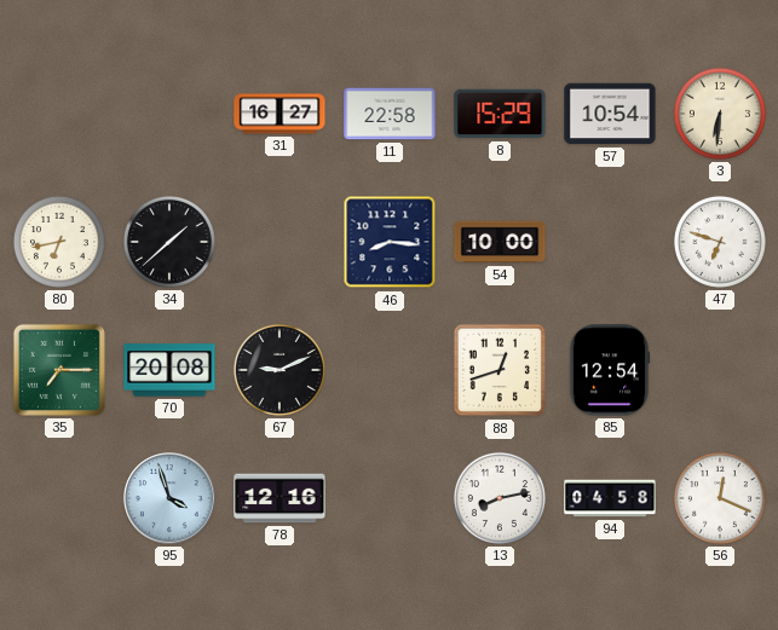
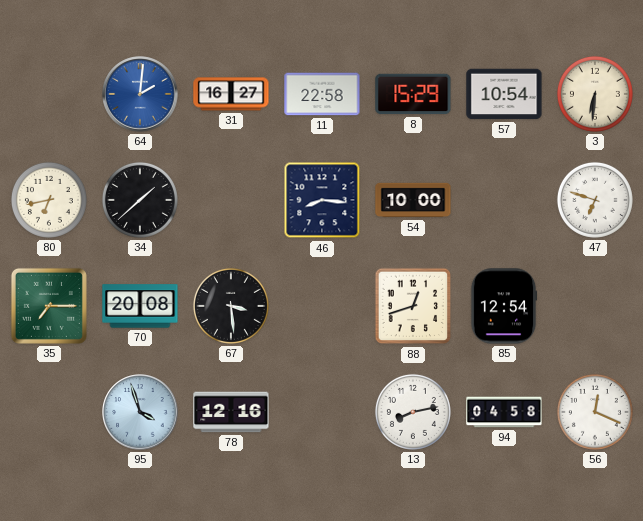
64: none -> 2:01 (140, 94)
67: 9:11 -> 3:29 (231, 306)
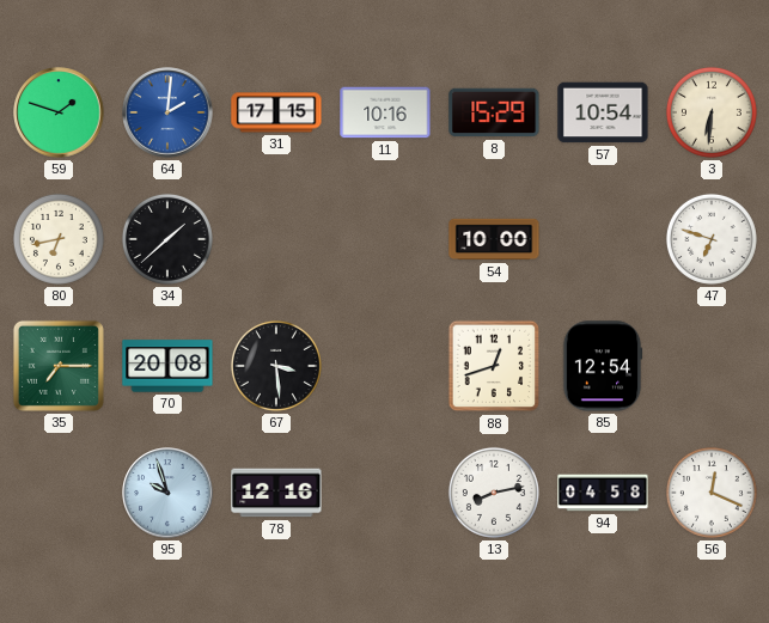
59: none -> 1:48 (59, 112)
31: 16:27 -> 17:15 (276, 112)
11: 22:58 -> 10:16 (385, 112)
46: 8:16 -> none (322, 200)
95: 3:57 -> 9:57 (167, 493)
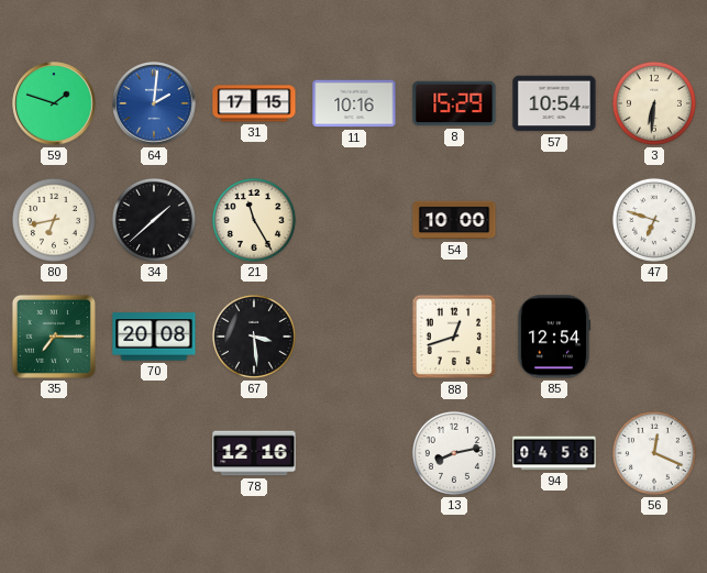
21: none -> 11:25 (254, 220)
95: 9:57 -> none (167, 493)
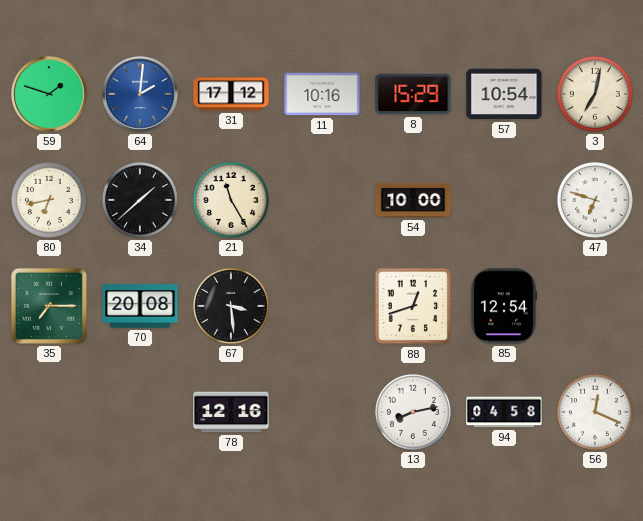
31: 17:15 -> 17:12 (231, 94)
3: 6:31 -> 7:02 (595, 94)
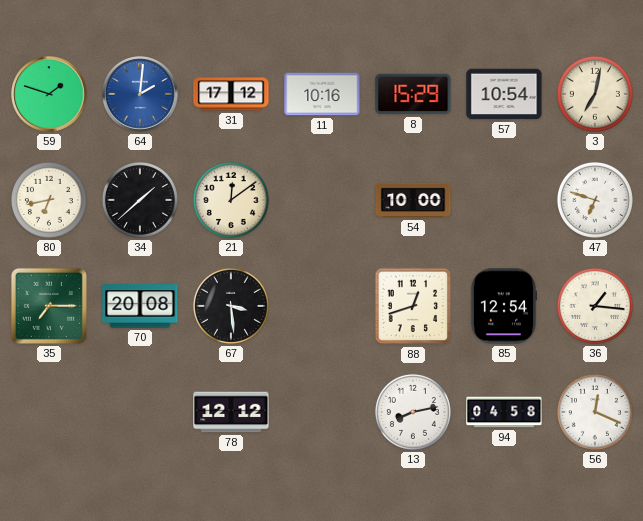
21: 11:25 -> 12:09 (231, 200)
36: none -> 1:16 (595, 306)
78: 12:16 -> 12:12 (231, 412)
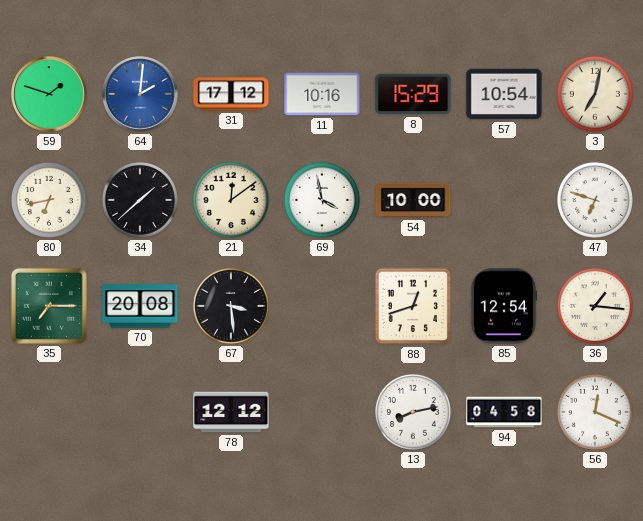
69: none -> 3:58 (322, 200)
